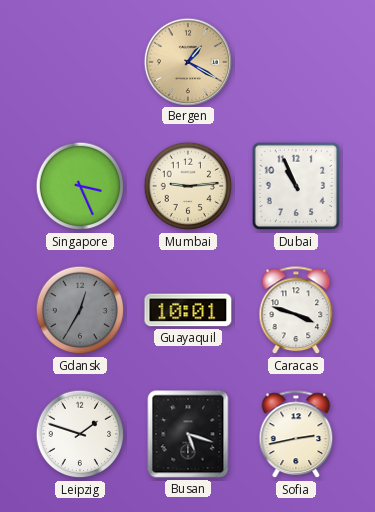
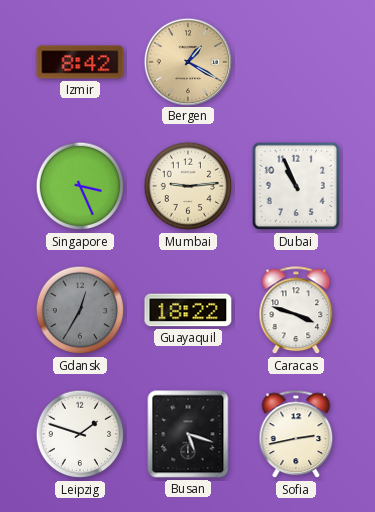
Izmir: none -> 8:42 (80, 62)
Guayaquil: 10:01 -> 18:22 (188, 310)
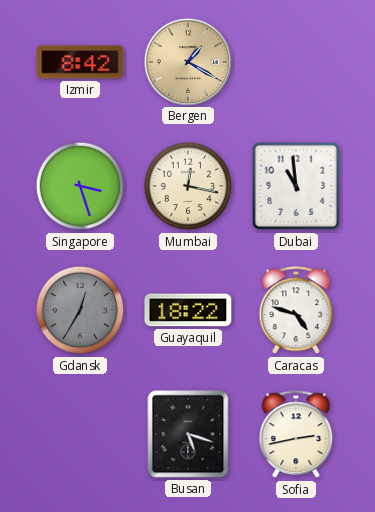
Singapore: 3:26 -> 3:27 (80, 186)
Mumbai: 9:14 -> 12:17 (188, 186)
Dubai: 10:56 -> 10:59 (296, 186)
Caracas: 3:48 -> 4:48 (296, 311)
Leipzig: 1:48 -> none (80, 434)
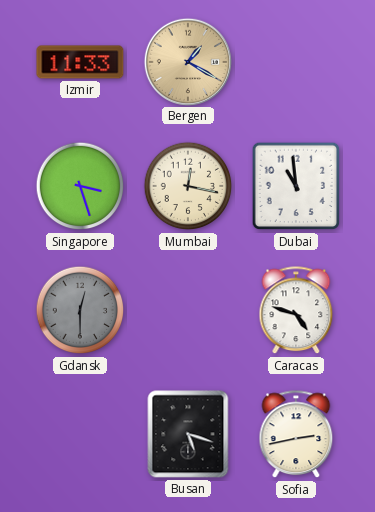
Izmir: 8:42 -> 11:33 (80, 62)
Gdansk: 12:35 -> 12:30 (80, 310)
Guayaquil: 18:22 -> none (188, 310)
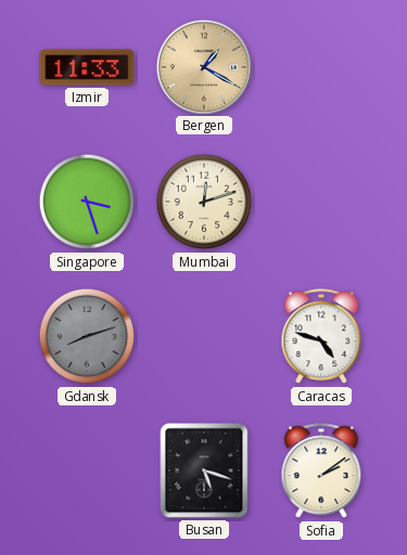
Mumbai: 12:17 -> 12:12 (204, 202)
Dubai: 10:59 -> none (296, 186)
Gdansk: 12:30 -> 8:12 (87, 336)
Sofia: 2:43 -> 2:09 (321, 472)
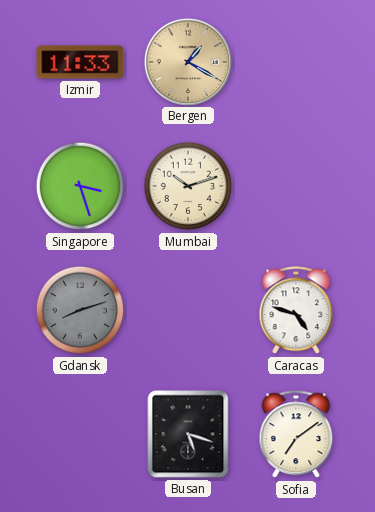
Mumbai: 12:12 -> 10:12 (188, 186)
Sofia: 2:09 -> 7:09 (296, 435)
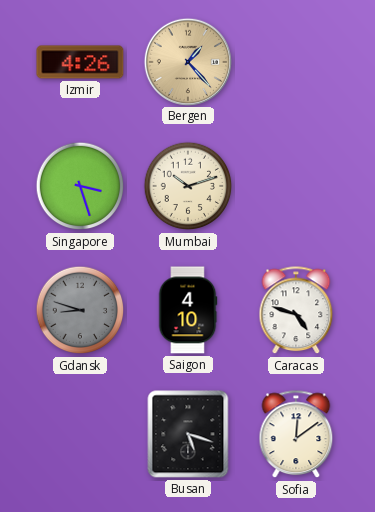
Izmir: 11:33 -> 4:26 (80, 62)
Bergen: 1:20 -> 1:23 (187, 61)
Gdansk: 8:12 -> 8:48 (80, 310)
Saigon: none -> 4:10 (188, 310)
Sofia: 7:09 -> 12:09 (296, 435)
